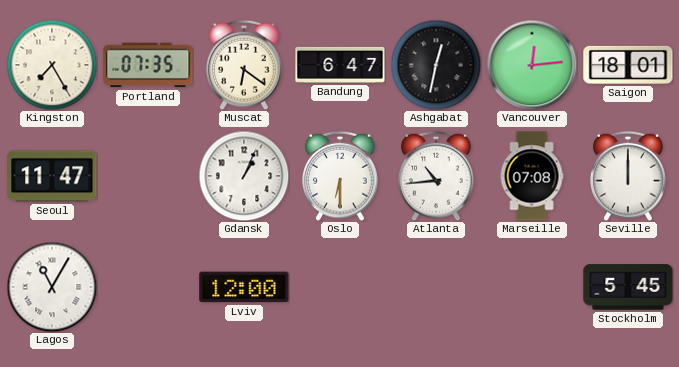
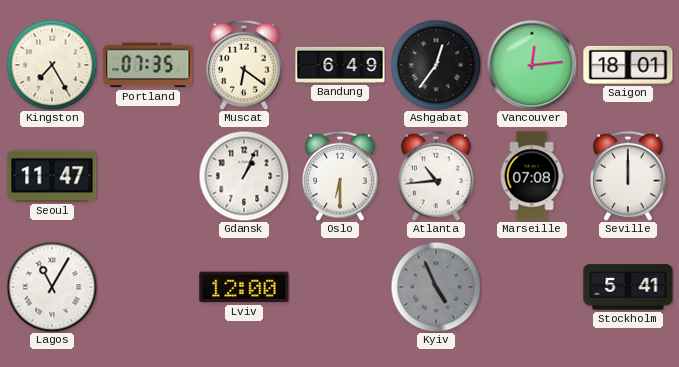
Bandung: 6:47 -> 6:49 (340, 65)
Ashgabat: 12:32 -> 12:36 (436, 65)
Kyiv: none -> 4:56 (436, 287)
Stockholm: 5:45 -> 5:41 (628, 287)
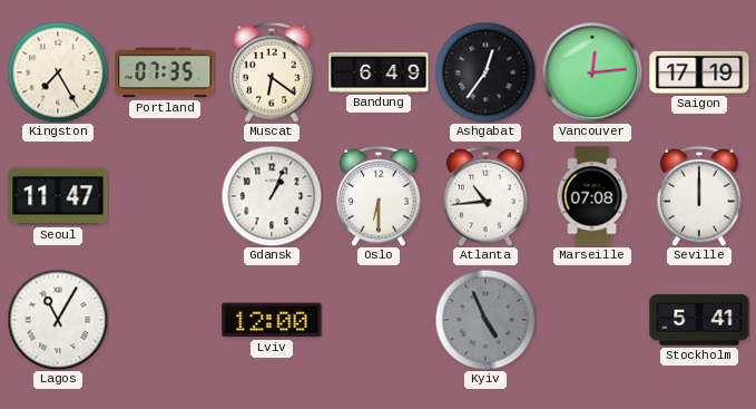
Saigon: 18:01 -> 17:19 (699, 72)
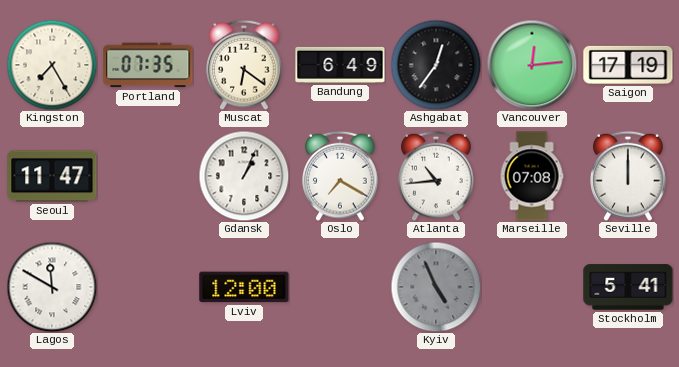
Oslo: 6:30 -> 7:20 (341, 176)
Lagos: 11:05 -> 11:50 (52, 287)
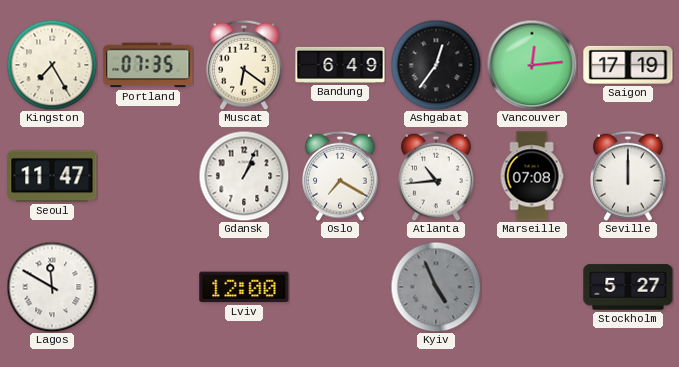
Stockholm: 5:41 -> 5:27 (628, 287)
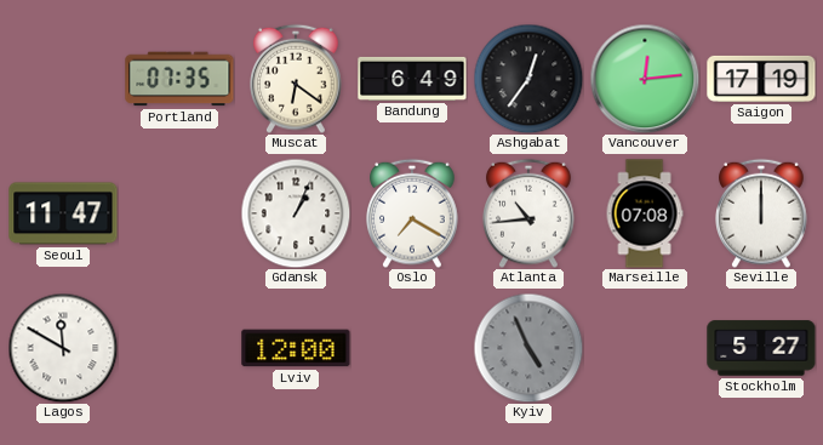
Kingston: 7:25 -> none (52, 65)
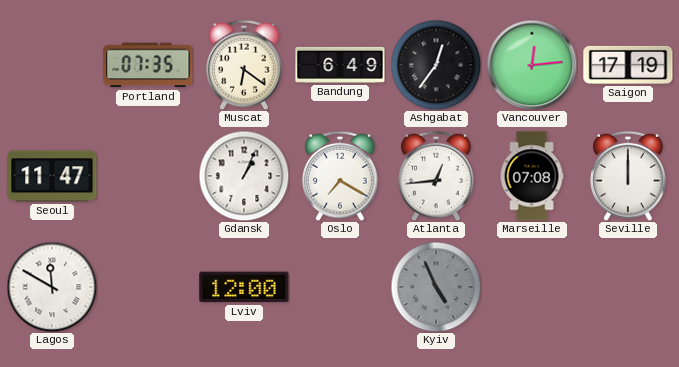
Atlanta: 10:44 -> 12:44 (437, 176)
Stockholm: 5:27 -> none (761, 348)
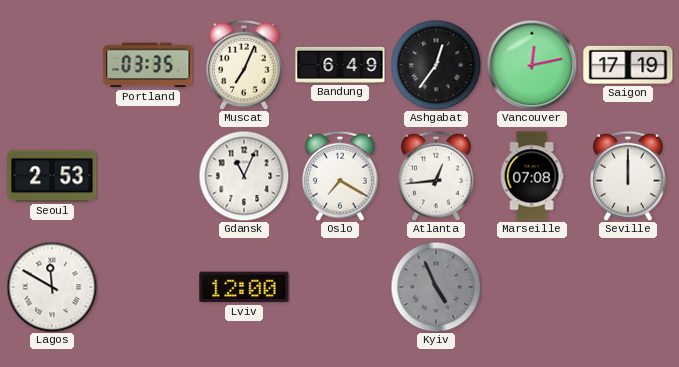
Portland: 07:35 -> 03:35 (148, 65)
Muscat: 6:21 -> 7:04 (245, 65)
Vancouver: 12:14 -> 12:13 (532, 65)
Seoul: 11:47 -> 2:53 (52, 176)
Gdansk: 1:04 -> 11:04 (244, 176)
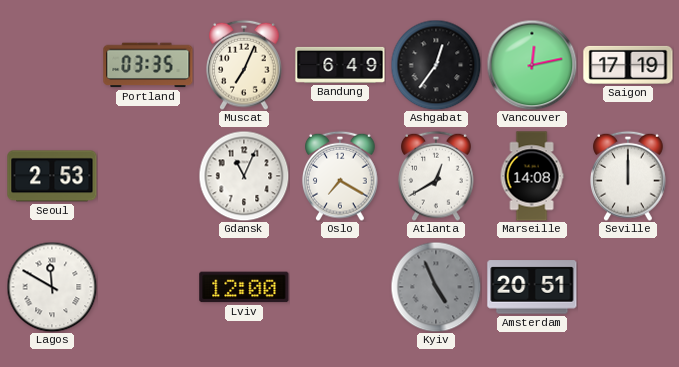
Atlanta: 12:44 -> 12:40 (437, 176)
Marseille: 07:08 -> 14:08 (532, 176)
Amsterdam: none -> 20:51 (532, 287)
